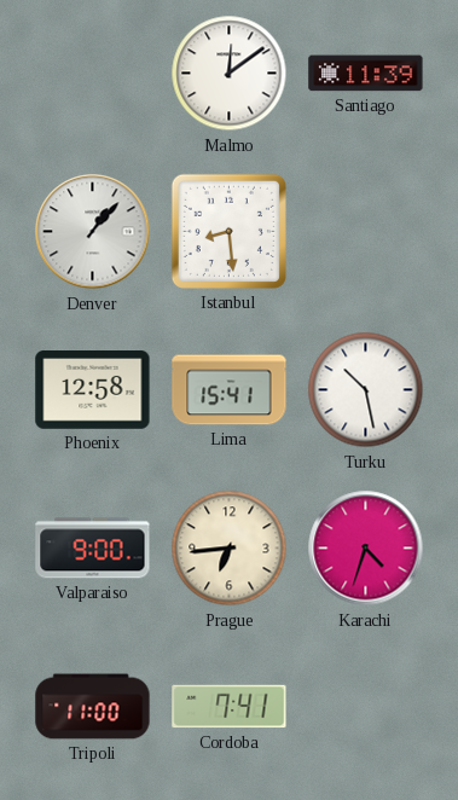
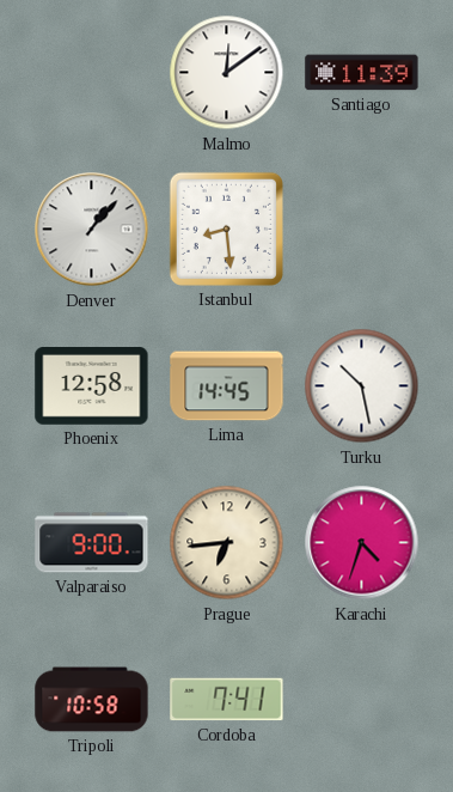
Lima: 15:41 -> 14:45 (227, 386)
Tripoli: 11:00 -> 10:58 (92, 700)
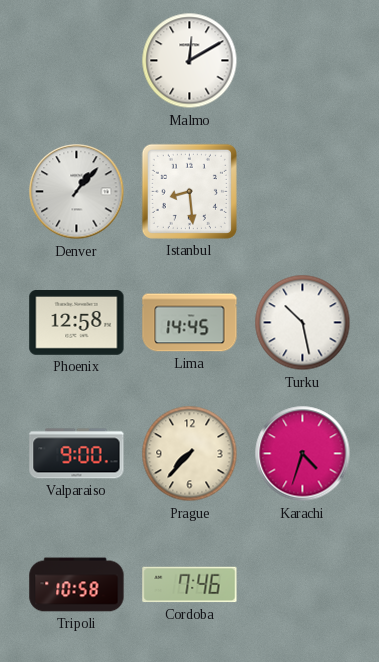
Malmo: 12:09 -> 12:10 (190, 61)
Santiago: 11:39 -> none (362, 73)
Prague: 6:44 -> 7:37 (190, 454)
Cordoba: 7:41 -> 7:46 (190, 585)
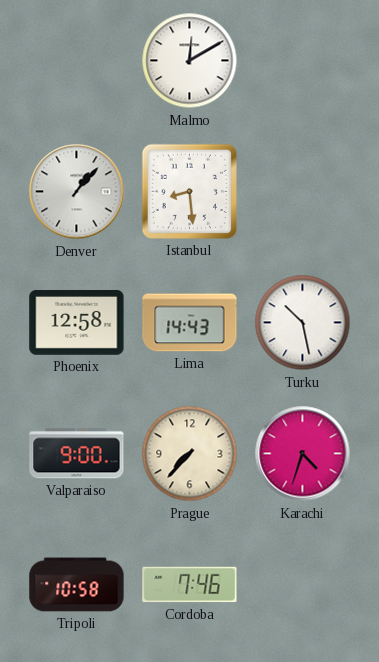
Lima: 14:45 -> 14:43 (190, 323)
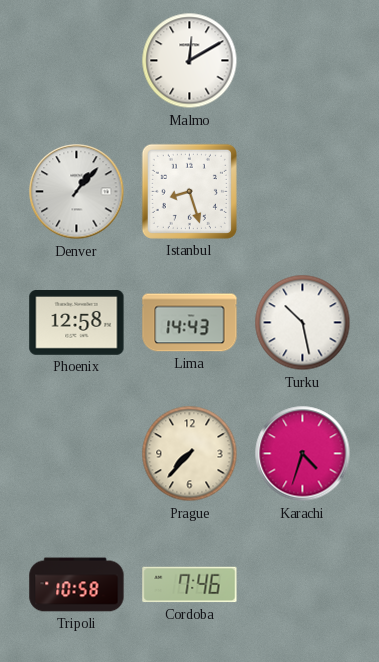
Istanbul: 8:29 -> 8:27 (189, 191)
Valparaiso: 9:00 -> none (77, 454)
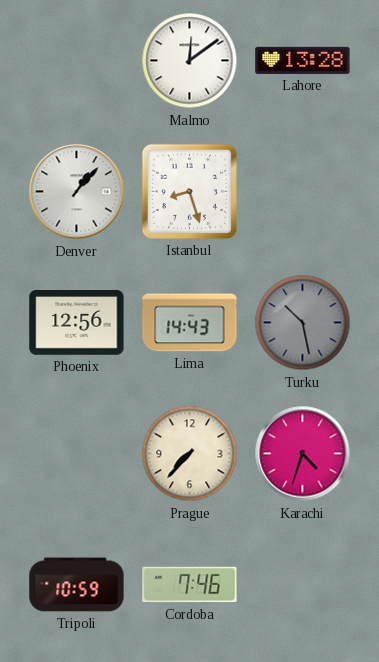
Malmo: 12:10 -> 12:09 (190, 61)
Lahore: none -> 13:28 (303, 60)
Phoenix: 12:58 -> 12:56 (77, 323)
Turku dial: white -> grey (303, 323)
Tripoli: 10:58 -> 10:59 (77, 585)
